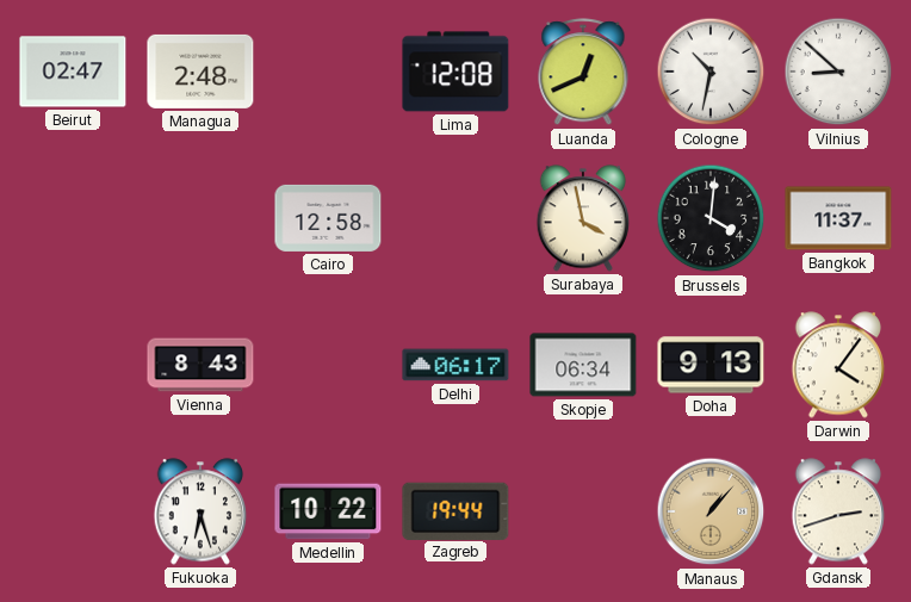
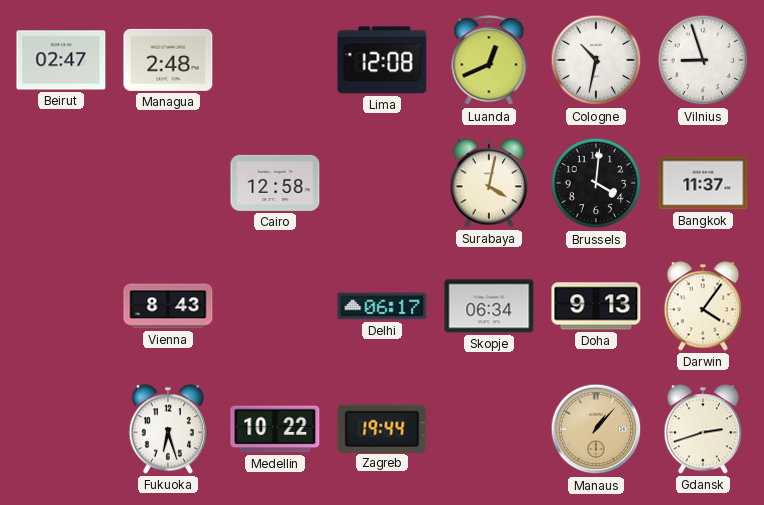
Vilnius: 8:52 -> 8:57 (703, 60)
Surabaya: 3:58 -> 4:02 (489, 183)
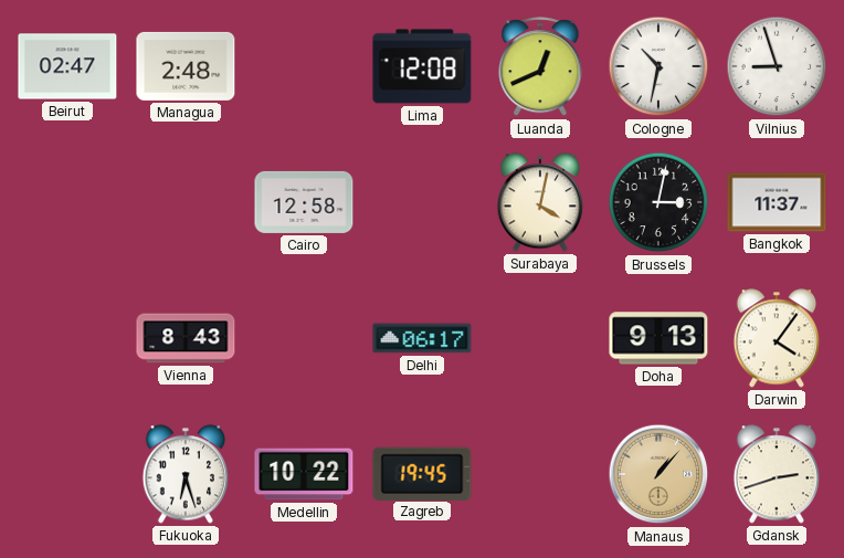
Brussels: 4:01 -> 3:02 (658, 202)
Skopje: 06:34 -> none (489, 306)
Zagreb: 19:44 -> 19:45 (422, 473)
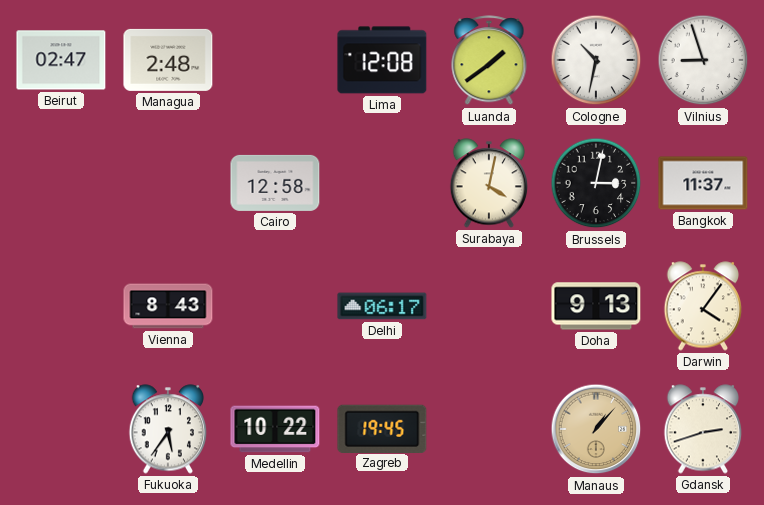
Luanda: 12:41 -> 1:39 (489, 61)
Fukuoka: 6:27 -> 5:36 (168, 429)
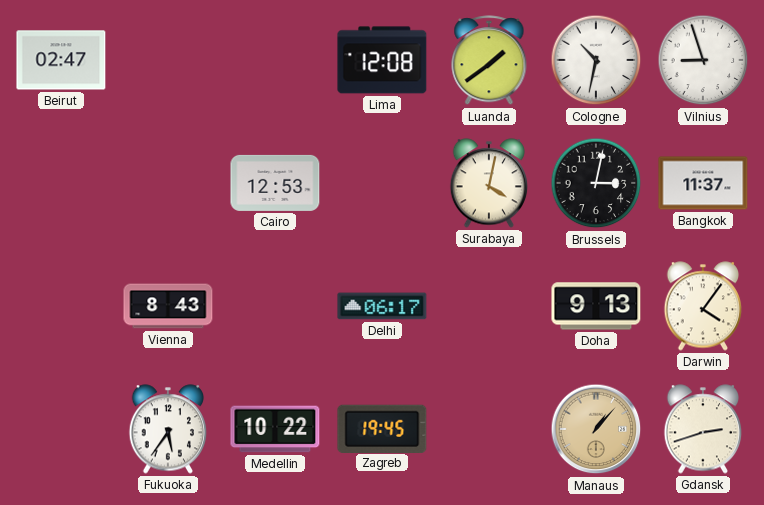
Managua: 2:48 -> none (168, 60)
Cairo: 12:58 -> 12:53 (275, 183)
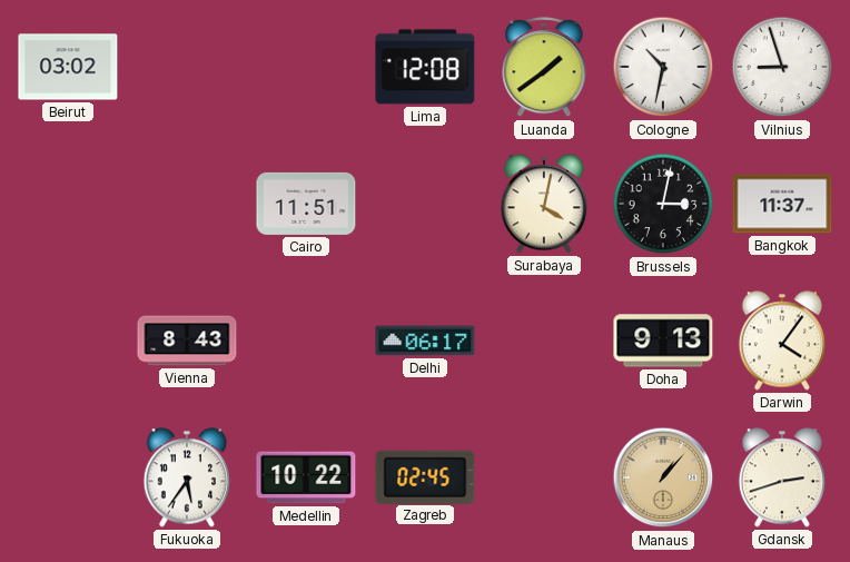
Beirut: 02:47 -> 03:02 (68, 67)
Cairo: 12:53 -> 11:51 (306, 204)
Zagreb: 19:45 -> 02:45 (425, 476)
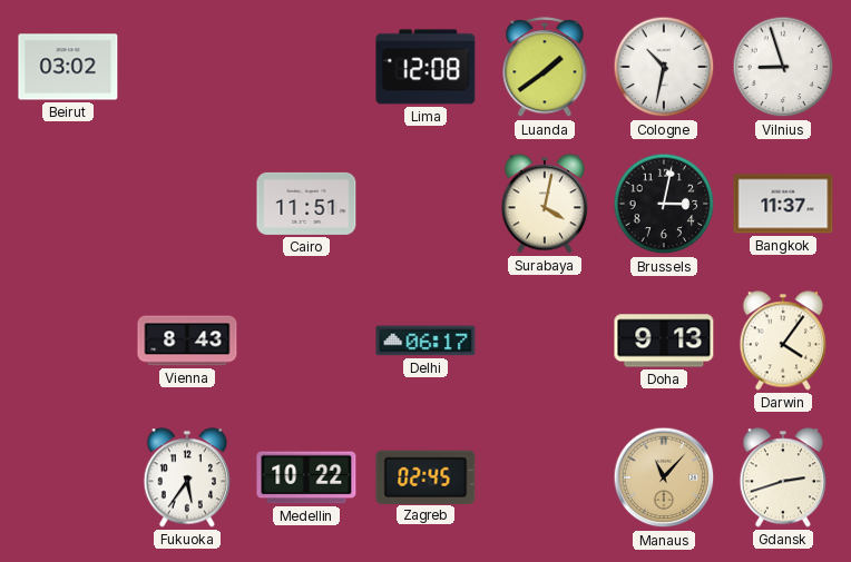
Manaus: 1:07 -> 11:07 (664, 477)
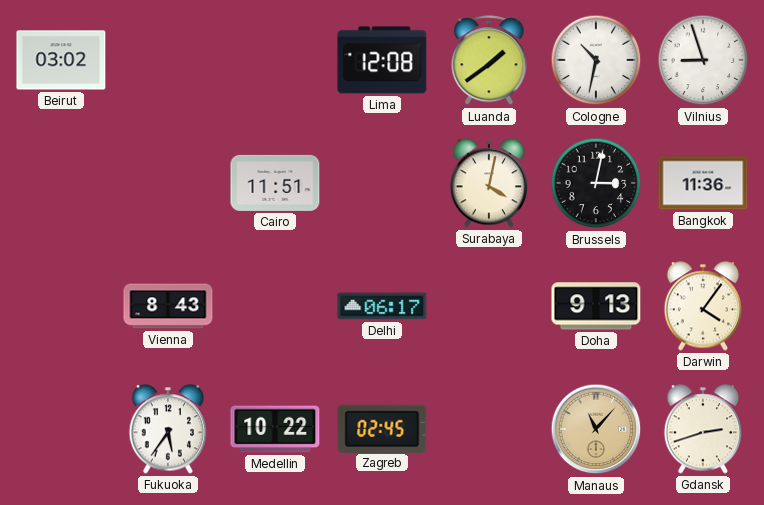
Bangkok: 11:37 -> 11:36 (703, 183)
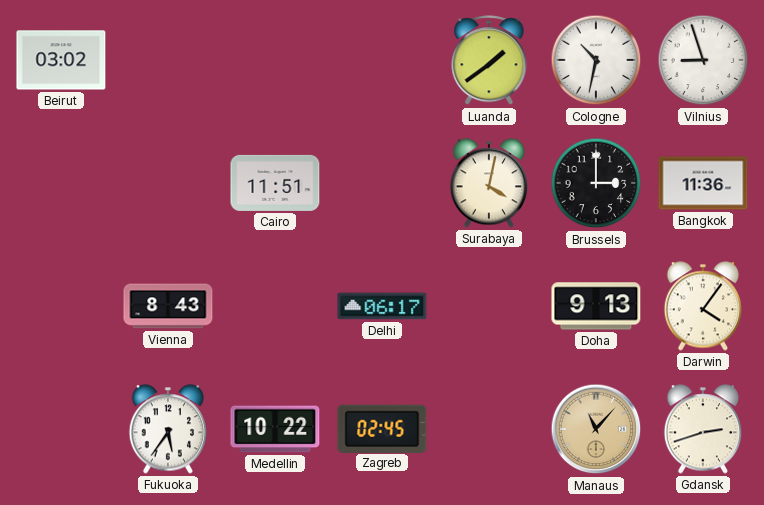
Lima: 12:08 -> none (382, 60)
Brussels: 3:02 -> 3:00 (596, 183)
